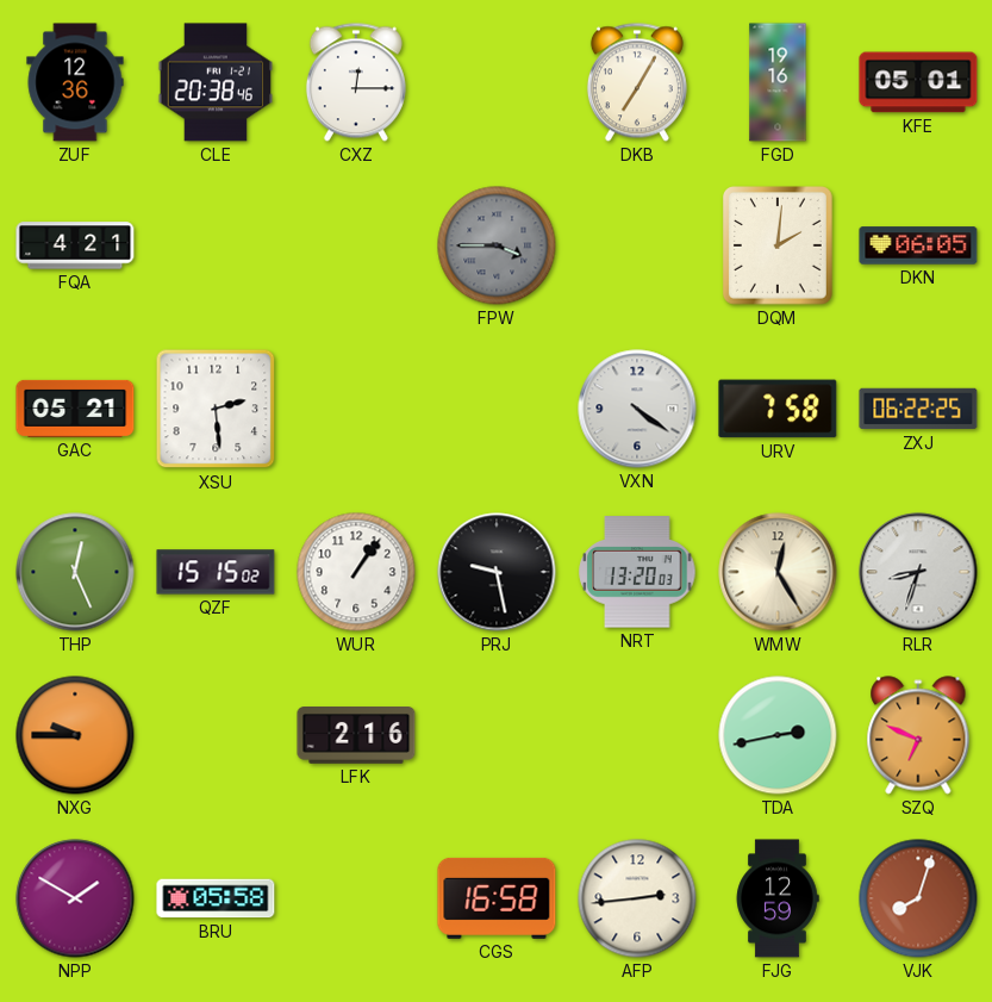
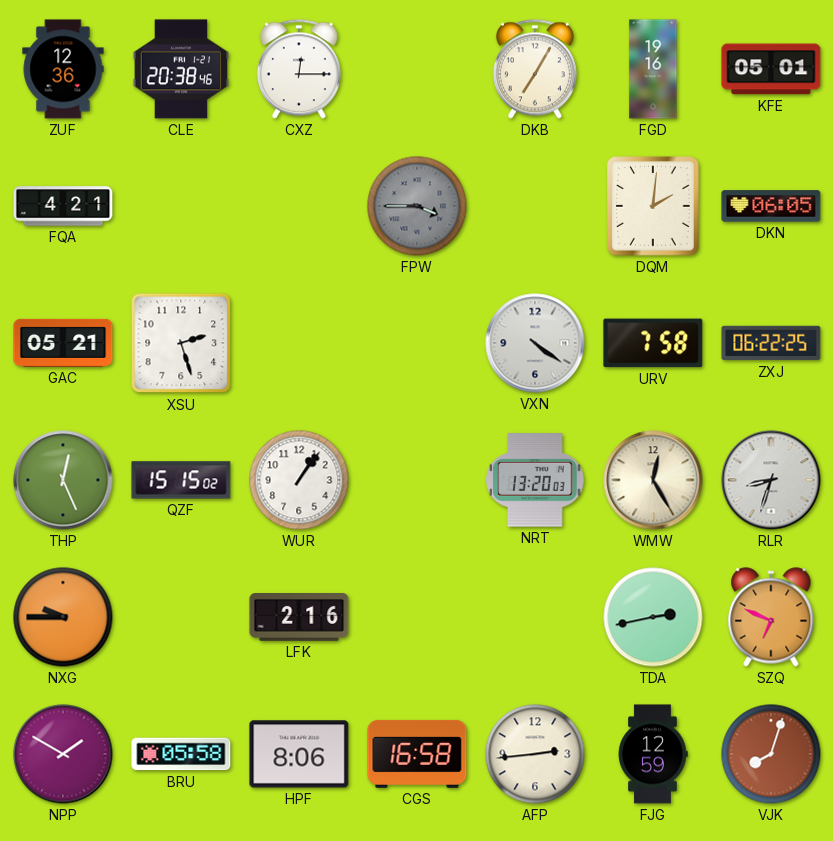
XSU: 2:29 -> 2:27 (181, 343)
PRJ: 9:28 -> none (497, 572)
HPF: none -> 8:06 (299, 754)
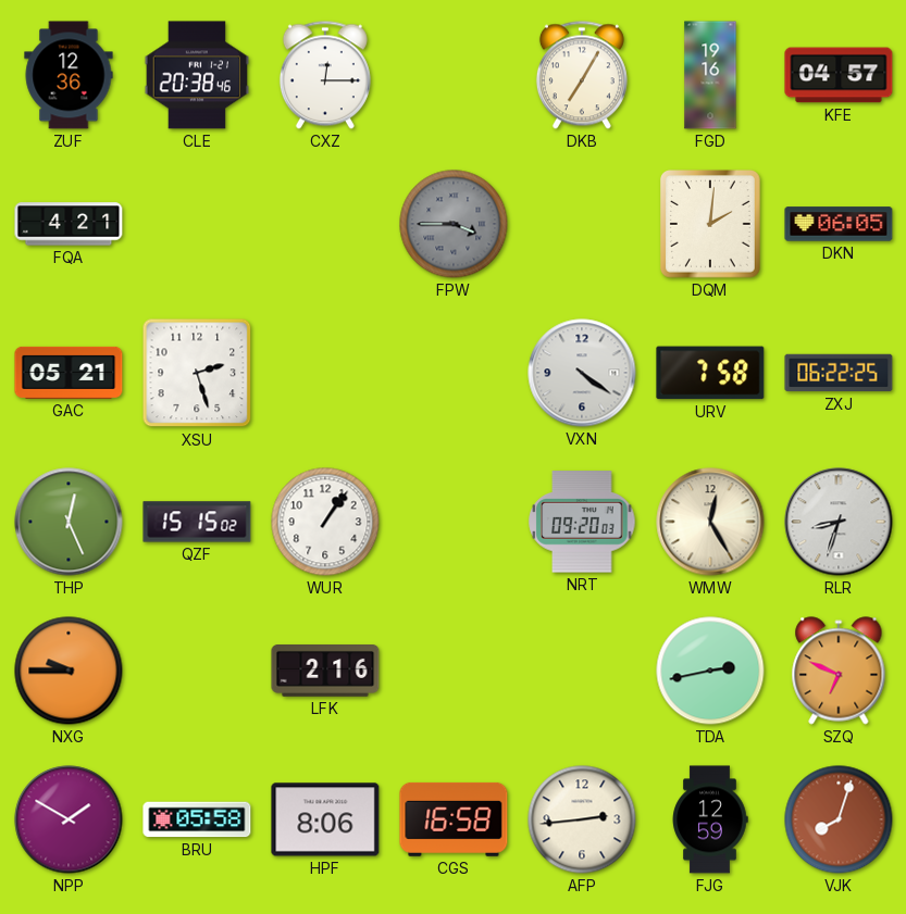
KFE: 05:01 -> 04:57 (839, 75)
NRT: 13:20 -> 09:20 (582, 522)
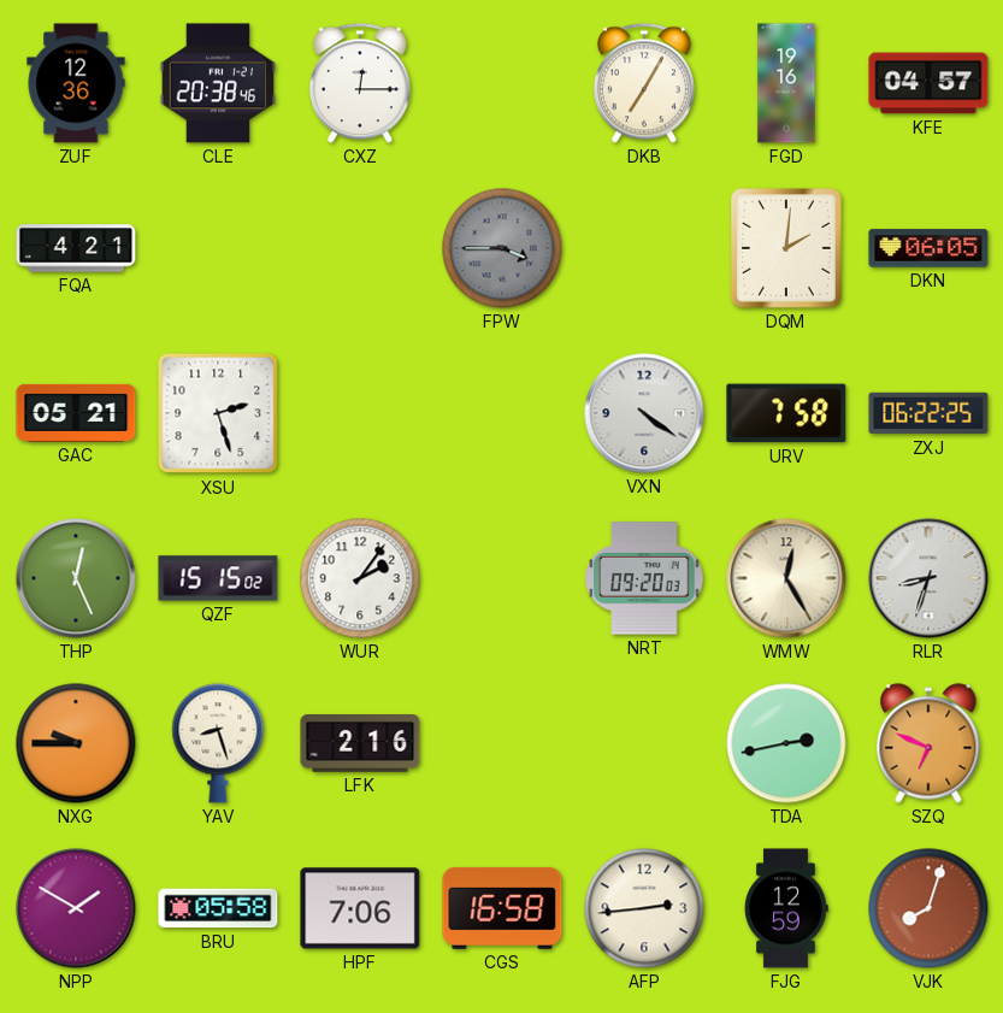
WUR: 1:06 -> 2:06 (360, 578)
YAV: none -> 8:27 (218, 743)
HPF: 8:06 -> 7:06 (360, 908)
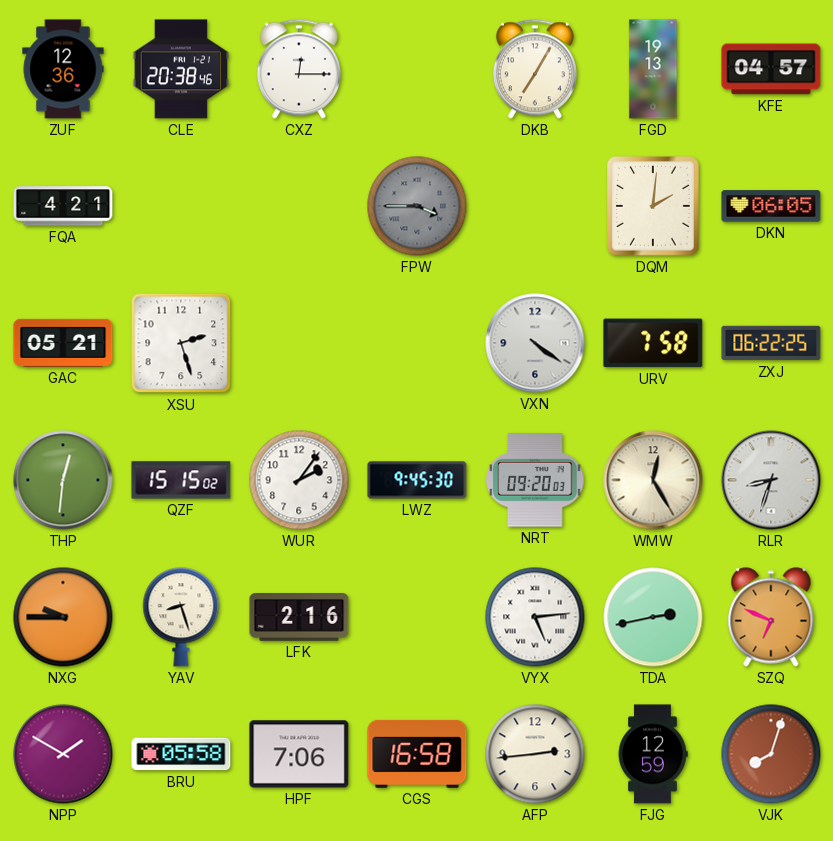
FGD: 19:16 -> 19:13 (653, 69)
THP: 12:26 -> 12:31 (63, 480)
LWZ: none -> 9:45 (417, 480)
VYX: none -> 5:14 (535, 617)
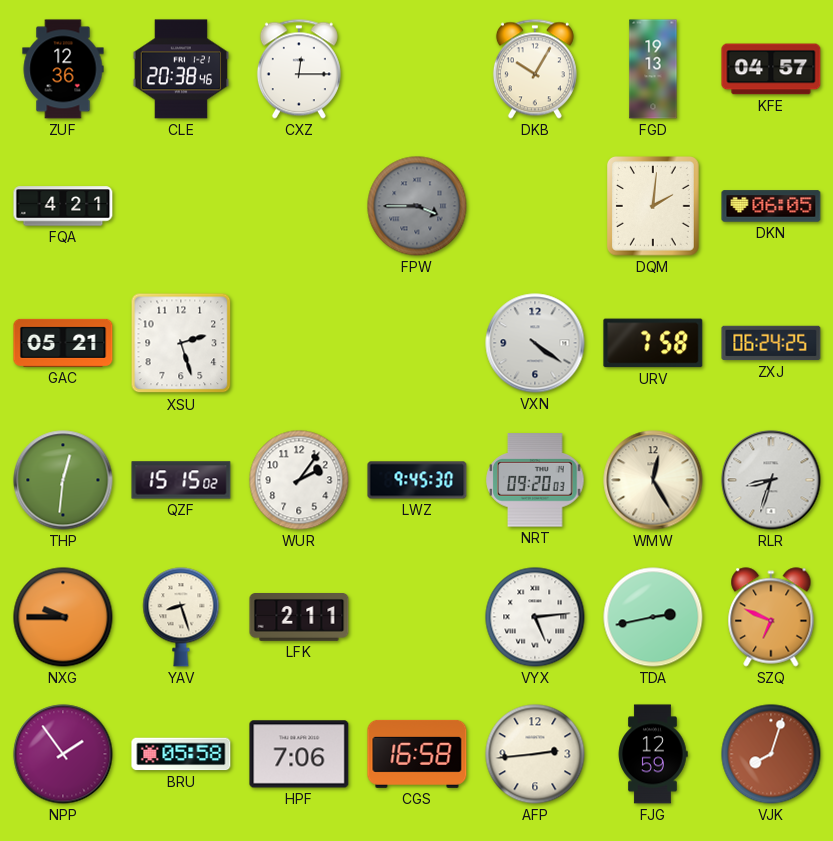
DKB: 7:05 -> 10:05 (535, 69)
ZXJ: 06:22 -> 06:24 (771, 343)
LFK: 2:16 -> 2:11 (299, 618)
NPP: 1:50 -> 1:54 (63, 754)
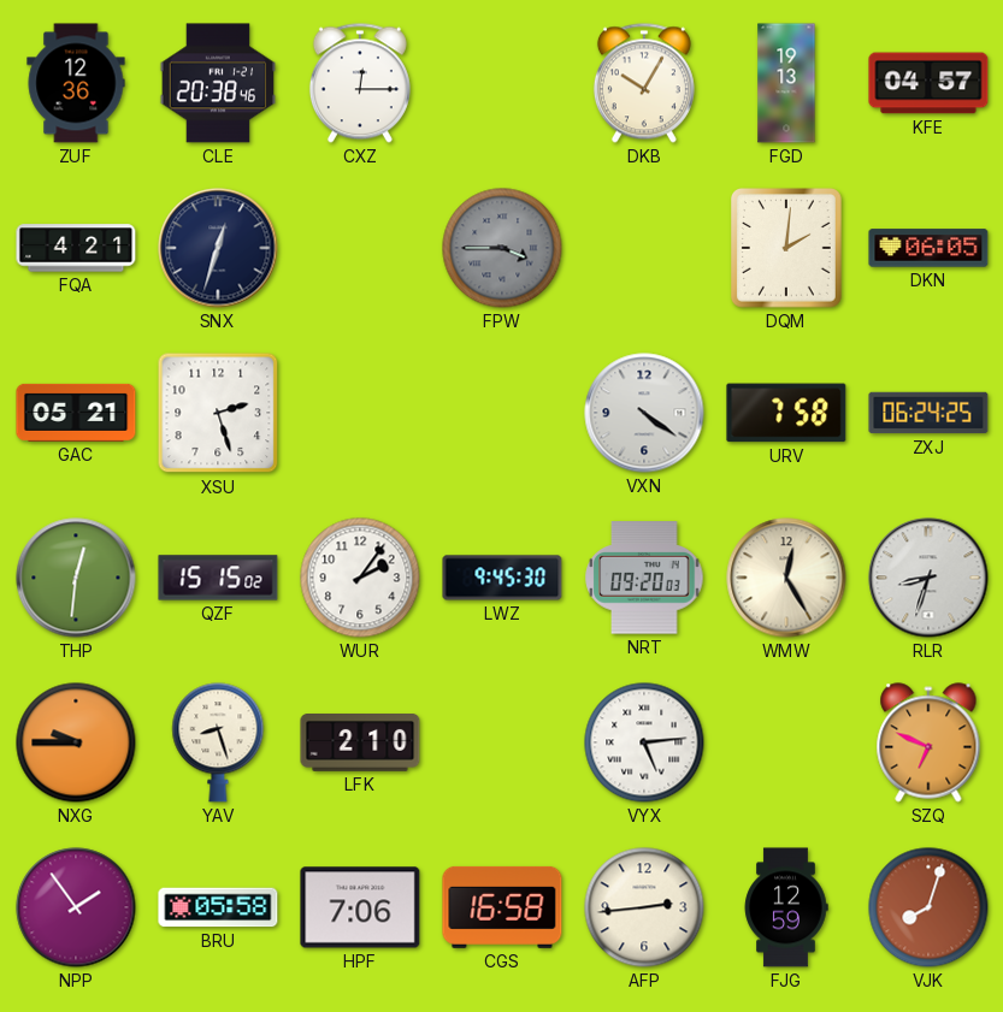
SNX: none -> 12:33 (218, 248)
LFK: 2:11 -> 2:10 (360, 744)
TDA: 2:43 -> none (653, 617)
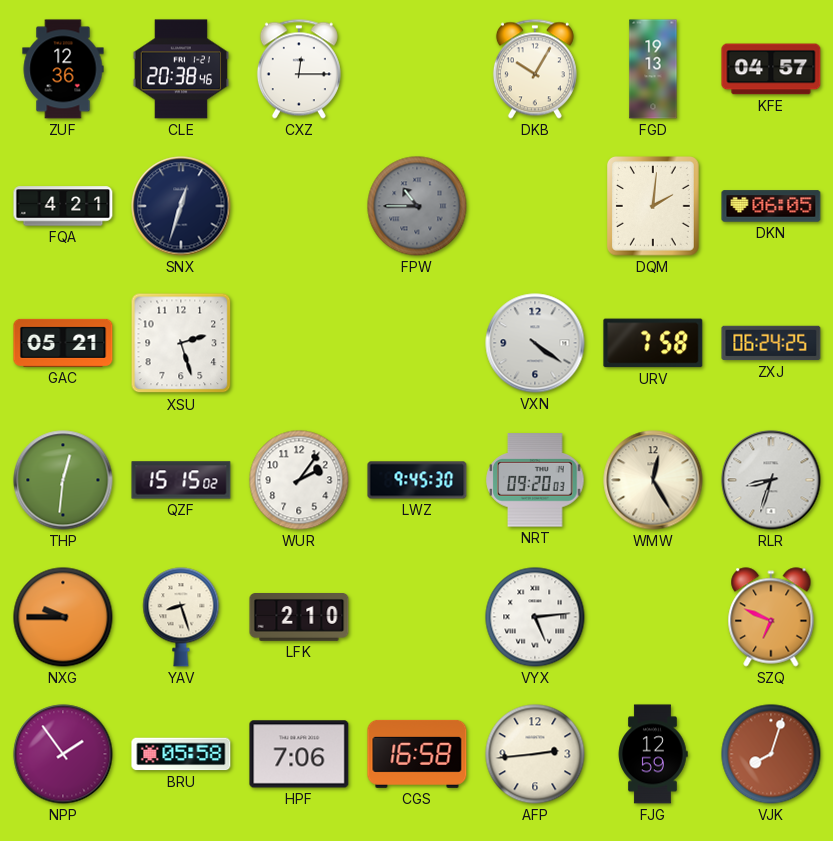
FPW: 3:45 -> 10:45 (417, 206)
